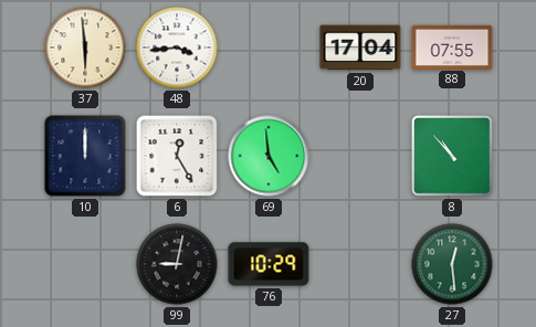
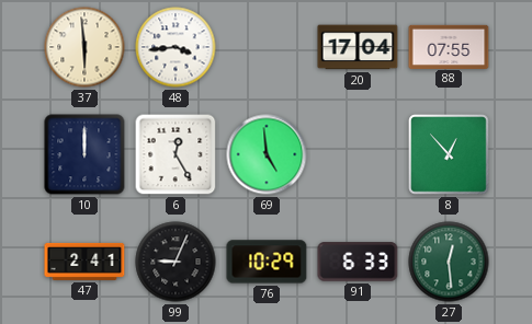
8: 10:53 -> 12:53 (449, 154)
47: none -> 2:41 (84, 262)
99: 9:02 -> 9:04 (176, 262)
91: none -> 6:33 (358, 262)
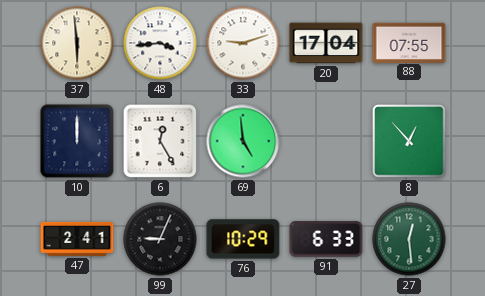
33: none -> 9:12 (243, 43)
